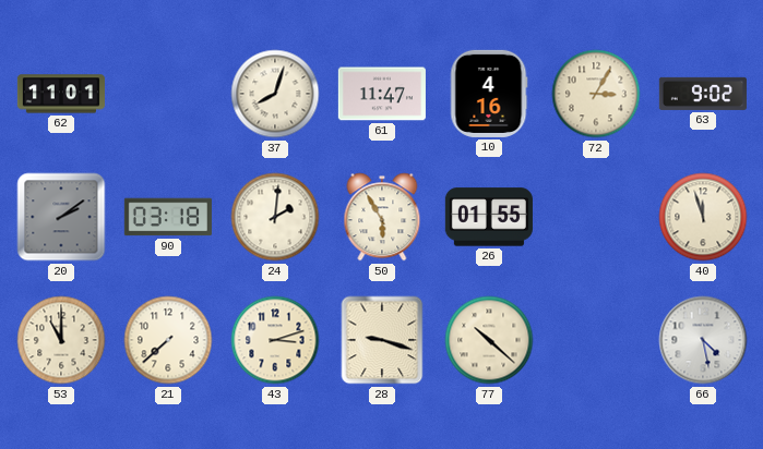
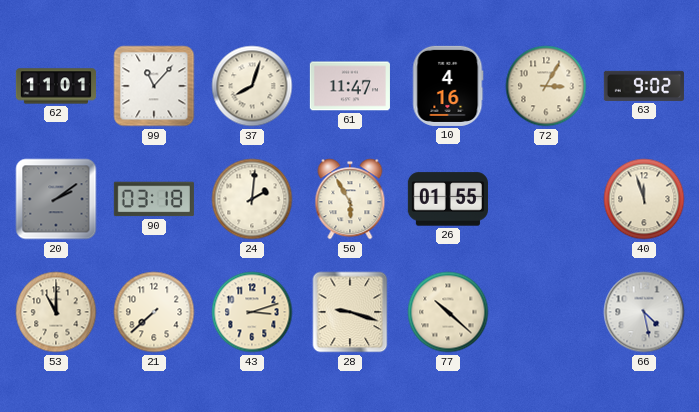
99: none -> 11:07 (154, 86)
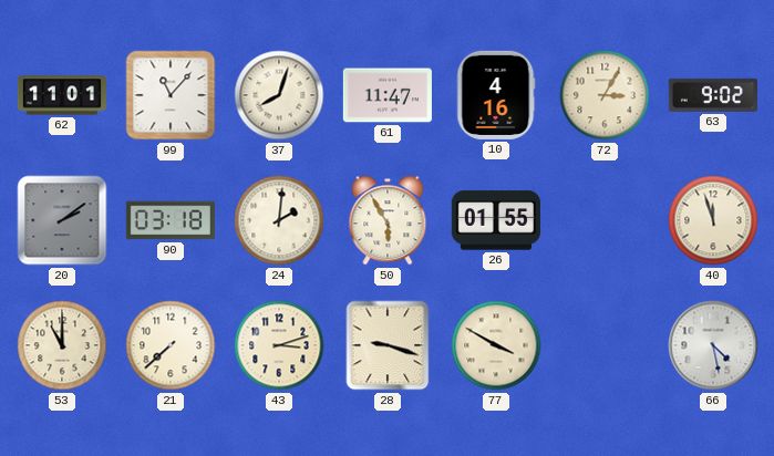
77: 10:22 -> 3:50 (496, 345)
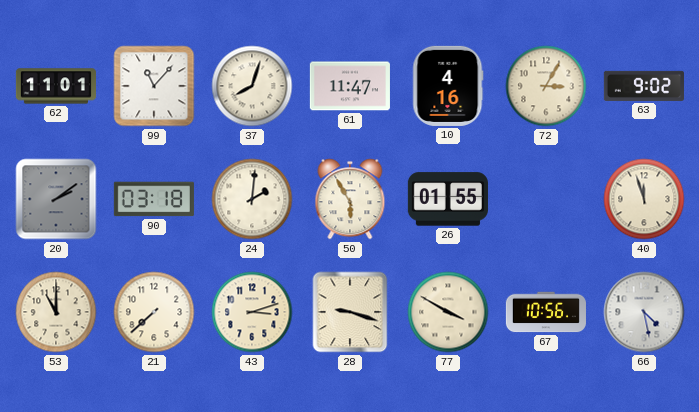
67: none -> 10:56 (546, 312)
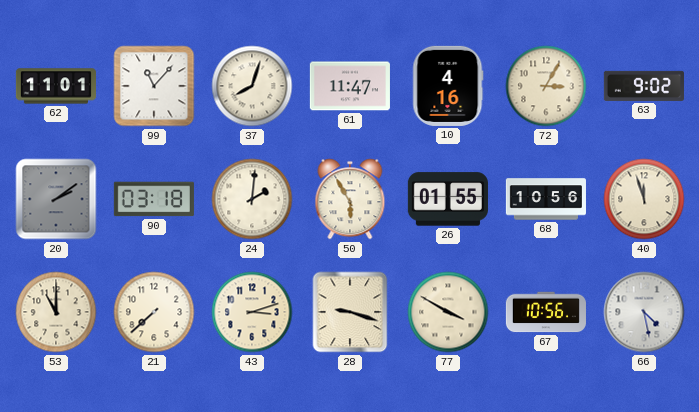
68: none -> 10:56 (546, 199)
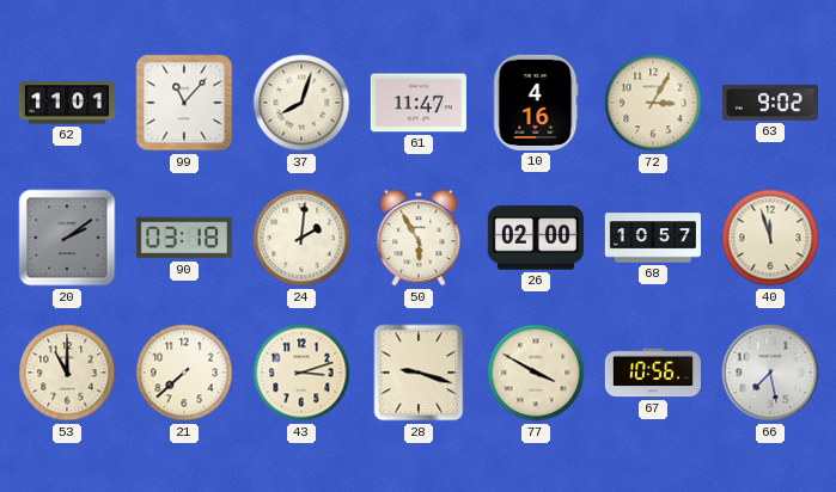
26: 01:55 -> 02:00 (536, 238)
68: 10:56 -> 10:57 (653, 238)
66: 4:28 -> 7:28 (770, 373)
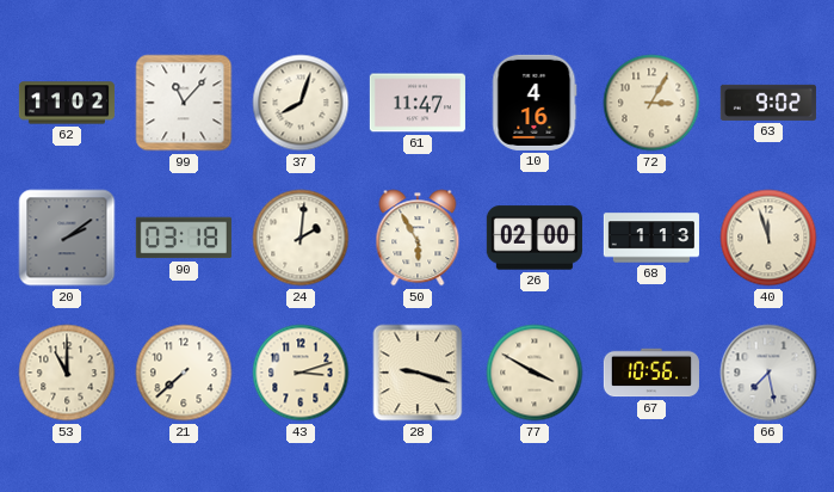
62: 11:01 -> 11:02 (67, 103)
68: 10:57 -> 1:13 (651, 238)
